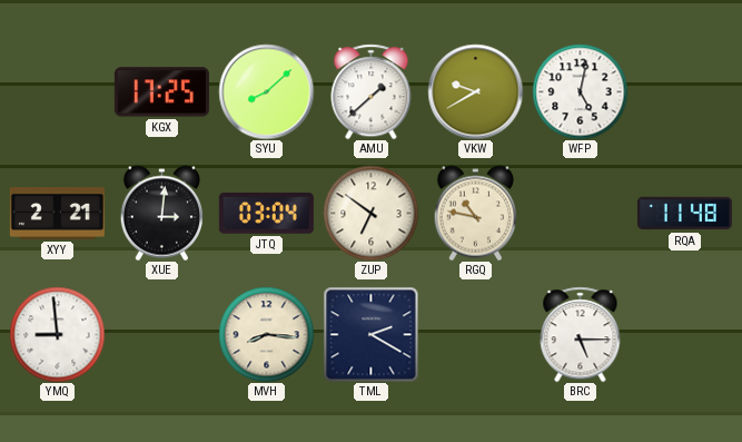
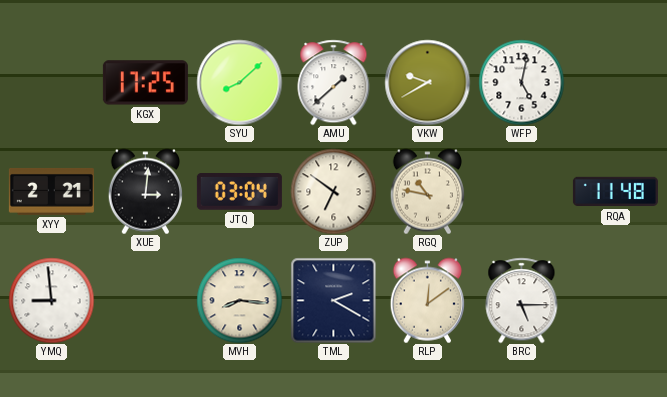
RLP: none -> 12:09 (427, 300)
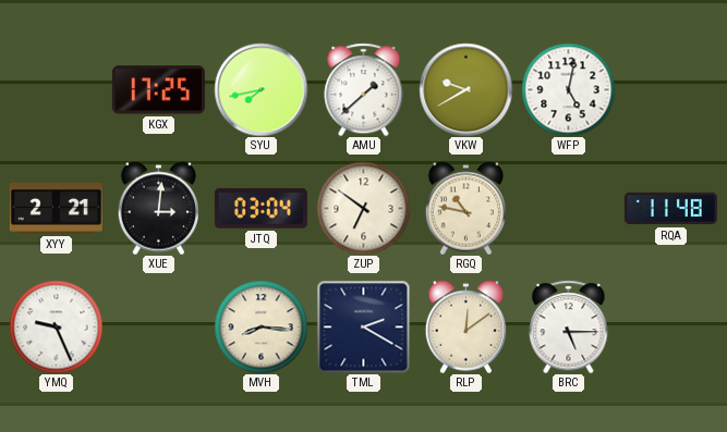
SYU: 8:08 -> 7:43 (260, 89)
YMQ: 8:59 -> 9:26 (56, 326)
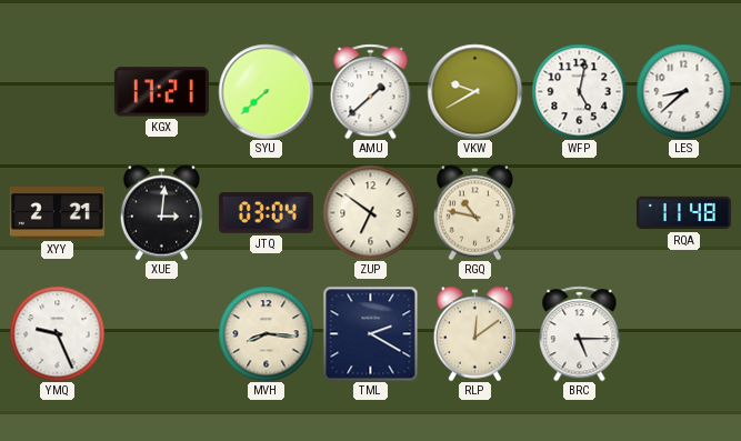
KGX: 17:25 -> 17:21 (161, 92)
SYU: 7:43 -> 7:38 (266, 91)
LES: none -> 8:38 (683, 91)
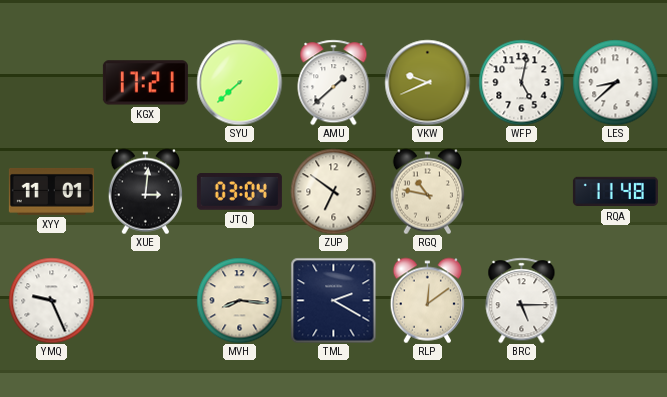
VKW: 9:40 -> 9:41 (427, 82)
XYY: 2:21 -> 11:01 (51, 191)
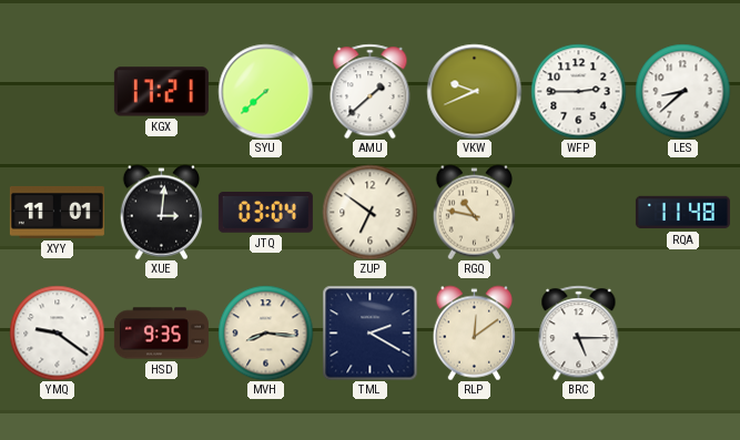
WFP: 5:02 -> 2:45 (578, 91)
YMQ: 9:26 -> 9:21 (57, 332)
HSD: none -> 9:35 (161, 334)
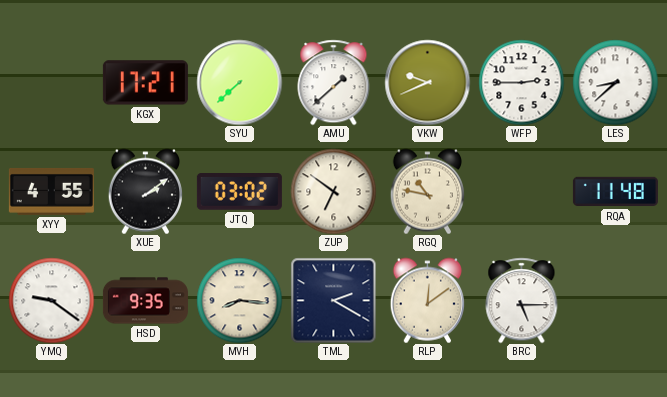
XYY: 11:01 -> 4:55 (51, 191)
XUE: 3:01 -> 2:09 (145, 191)
JTQ: 03:04 -> 03:02 (239, 192)
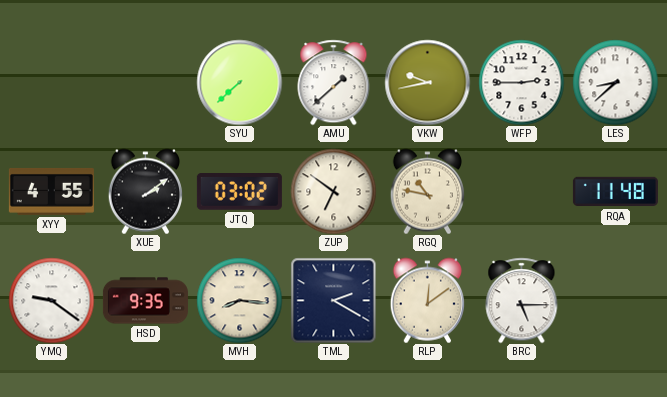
KGX: 17:21 -> none (145, 83)
VKW: 9:41 -> 9:43 (427, 82)
